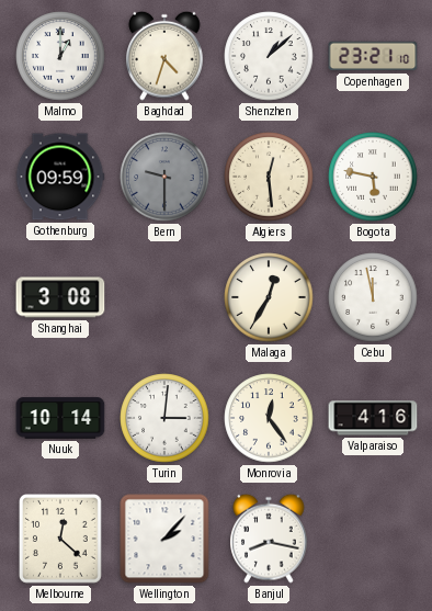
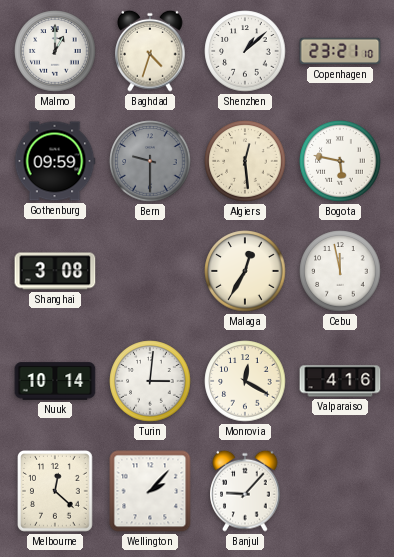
Monrovia: 12:24 -> 12:20 (245, 381)
Banjul: 8:17 -> 9:07 (245, 491)
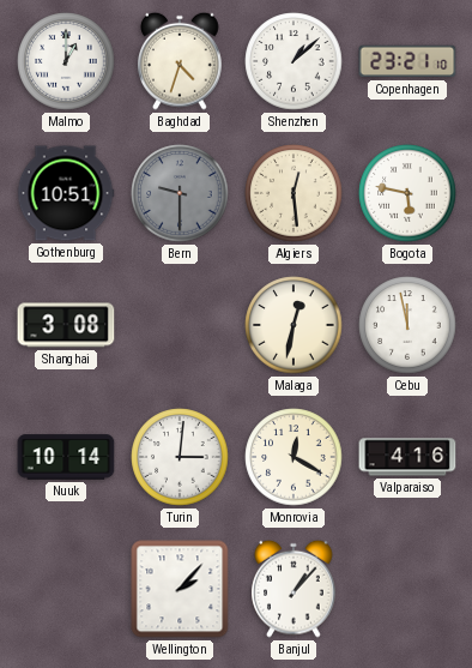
Gothenburg: 09:59 -> 10:51 (66, 193)
Malaga: 12:35 -> 12:32 (294, 325)
Melbourne: 12:22 -> none (56, 492)
Banjul: 9:07 -> 1:07 (294, 589)
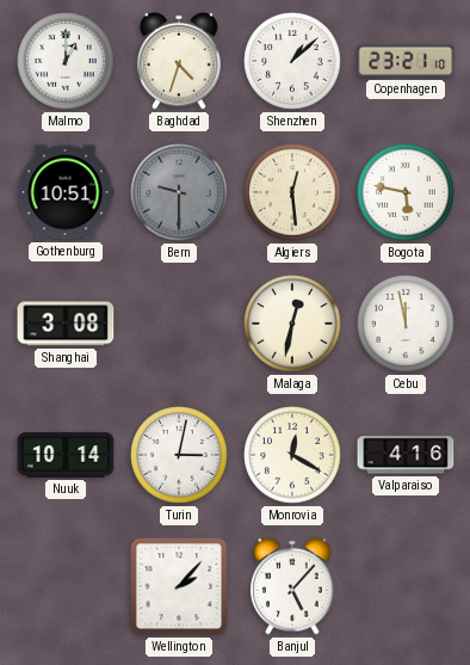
Turin: 3:01 -> 3:02 (179, 455)
Banjul: 1:07 -> 5:07 (292, 586)
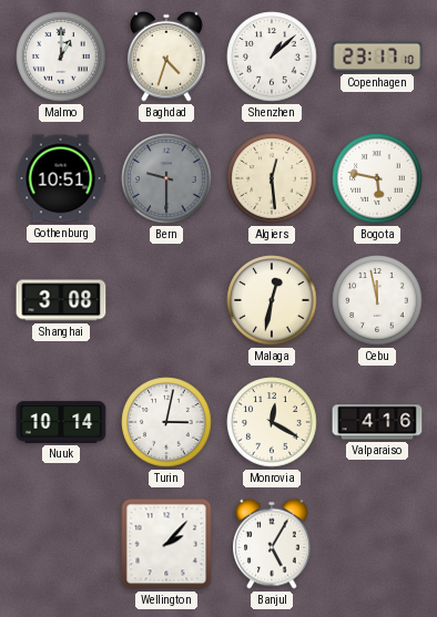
Copenhagen: 23:21 -> 23:17 (377, 56)
Banjul: 5:07 -> 5:05 (272, 544)
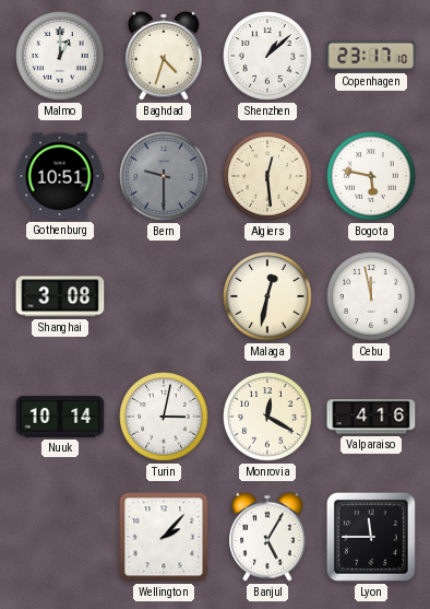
Lyon: none -> 11:45 (371, 537)
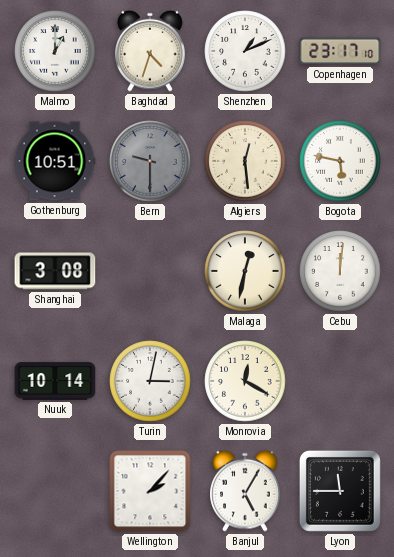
Shenzhen: 1:08 -> 1:11 (245, 51)
Cebu: 11:58 -> 12:01 (340, 271)
Valparaiso: 4:16 -> none (371, 417)
